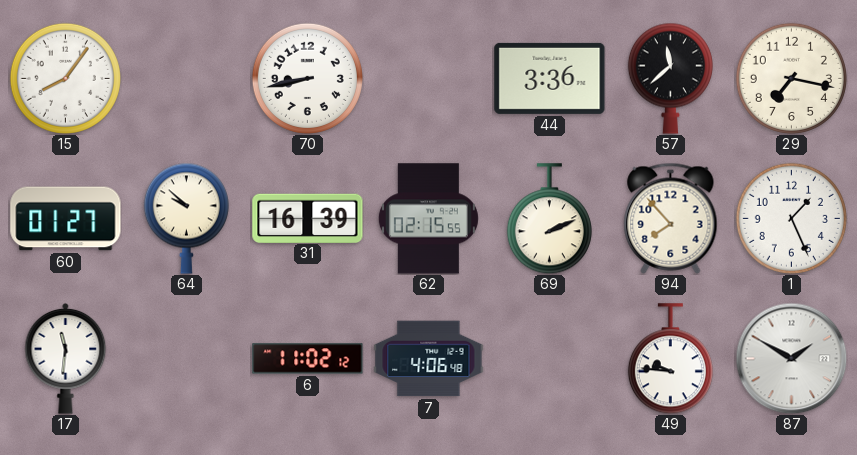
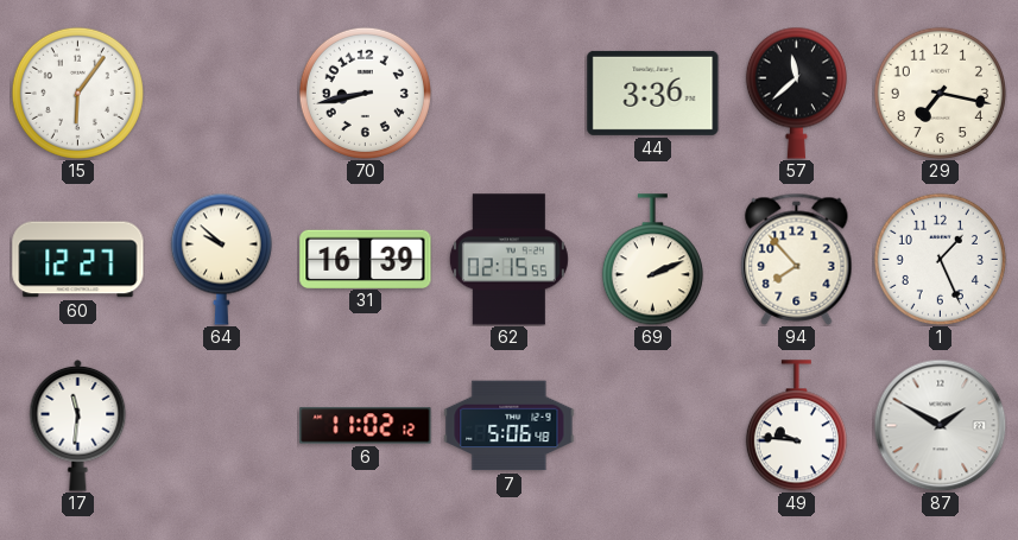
15: 8:06 -> 6:06 (77, 93)
60: 01:27 -> 12:27 (78, 260)
7: 4:06 -> 5:06 (510, 426)
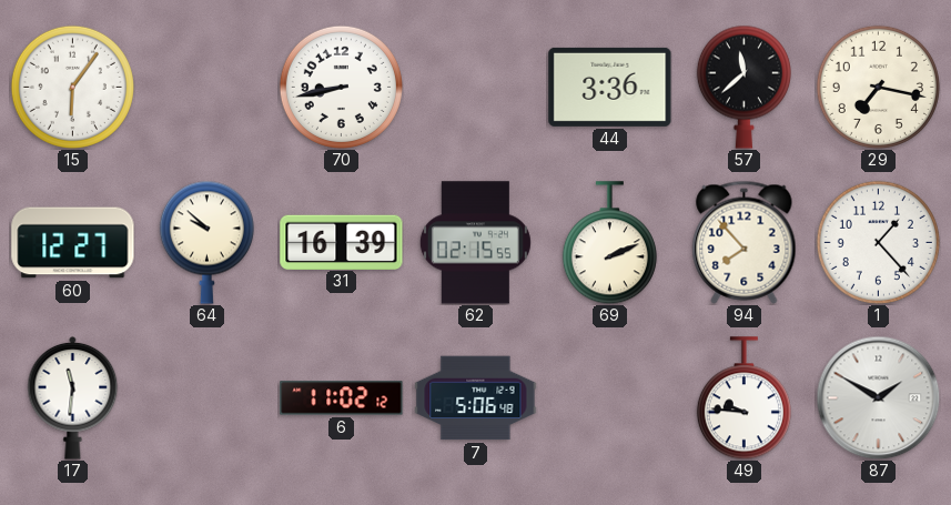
1: 1:26 -> 1:23 (878, 242)
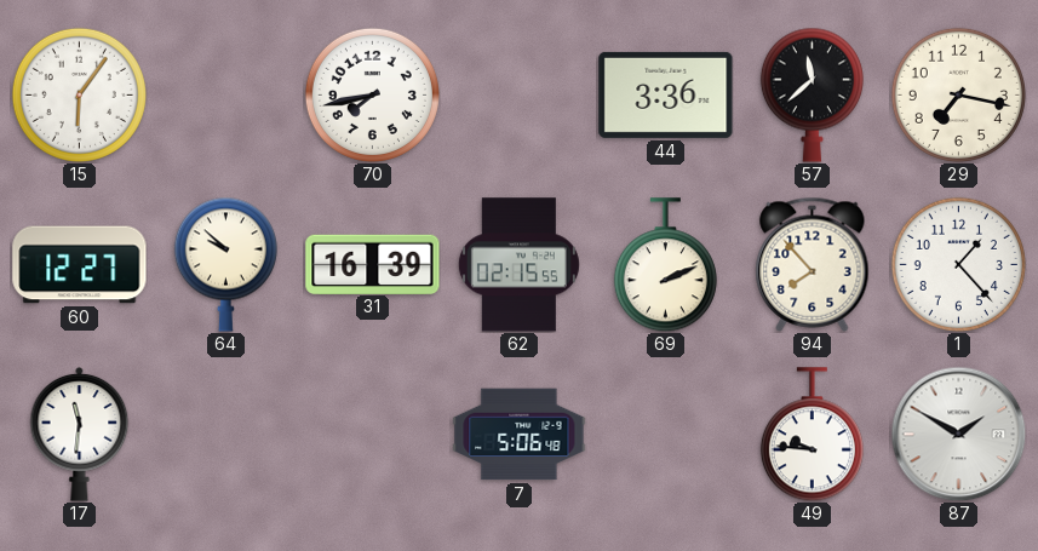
70: 8:43 -> 7:43 (372, 94)
6: 11:02 -> none (342, 398)
